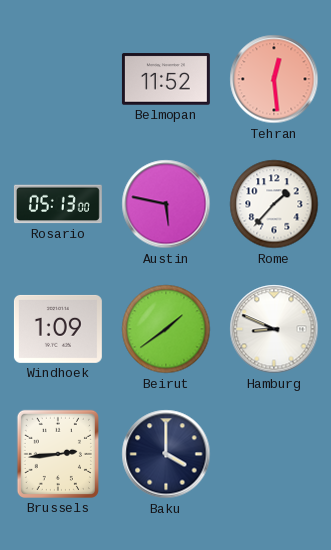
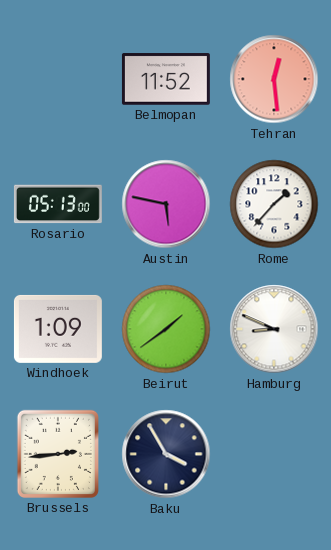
Baku: 4:00 -> 3:55 (166, 454)
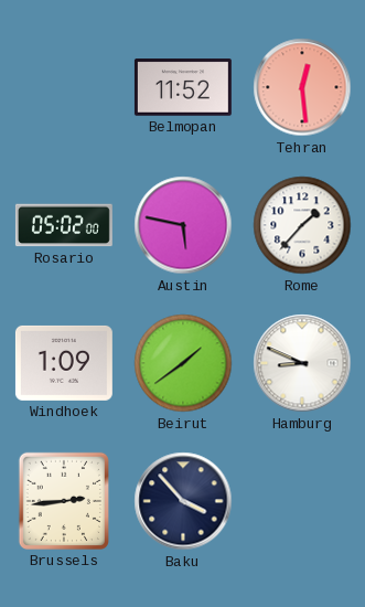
Rosario: 05:13 -> 05:02 (64, 225)
Baku: 3:55 -> 3:53 (183, 501)
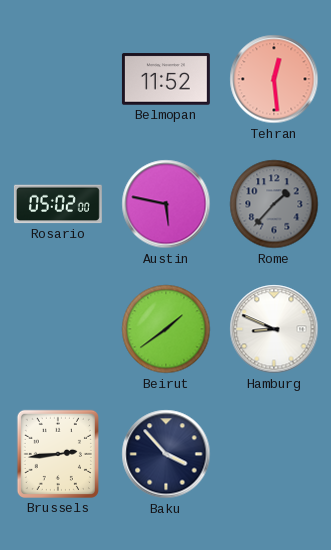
Rome dial: white -> grey (274, 204)
Windhoek: 1:09 -> none (64, 363)
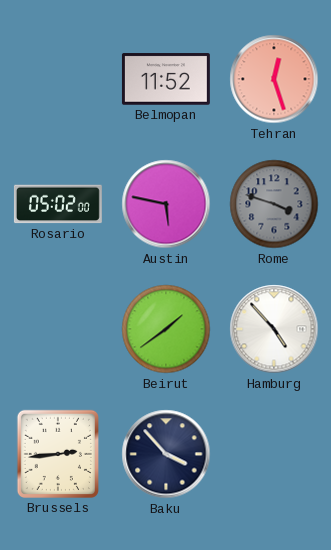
Tehran: 12:29 -> 12:27 (274, 79)
Rome: 1:37 -> 3:48 (274, 204)
Hamburg: 8:49 -> 4:53 (274, 329)
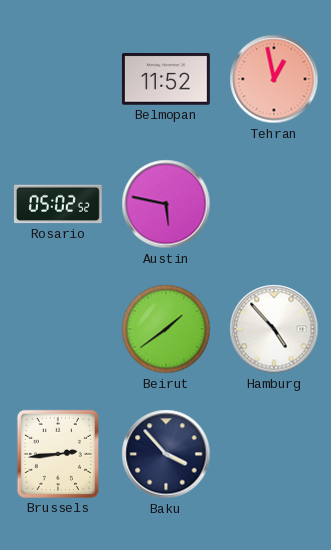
Tehran: 12:27 -> 12:58 (274, 79)
Rosario: 05:02:00 -> 05:02:52 (58, 204)
Rome: 3:48 -> none (274, 204)
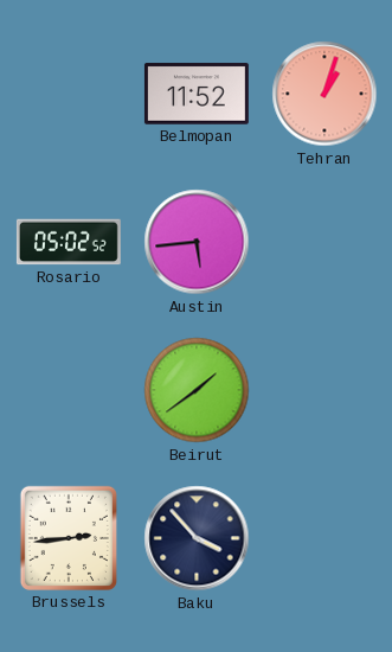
Tehran: 12:58 -> 1:03 (324, 94)
Austin: 5:47 -> 5:44 (197, 242)
Hamburg: 4:53 -> none (274, 329)
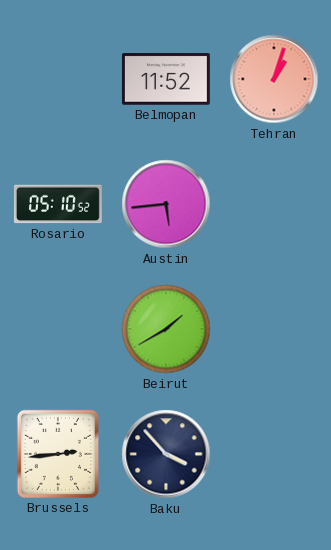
Rosario: 05:02 -> 05:10 (58, 204)
Beirut: 1:39 -> 1:40 (166, 329)
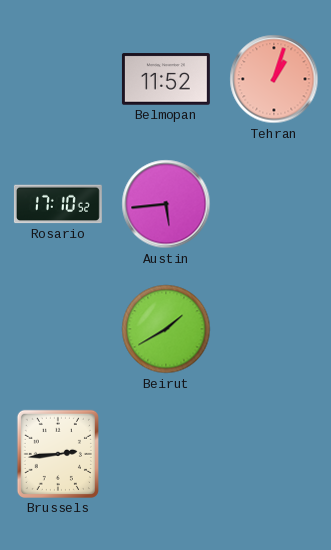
Rosario: 05:10 -> 17:10 (58, 204)
Baku: 3:53 -> none (166, 454)
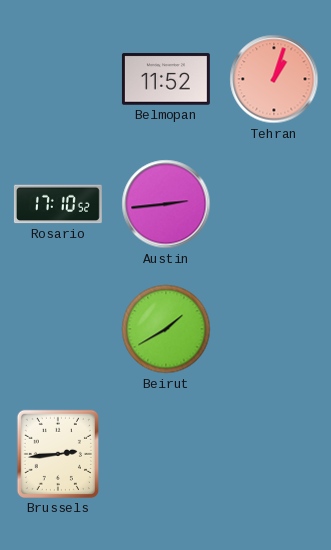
Austin: 5:44 -> 2:44 (166, 204)
